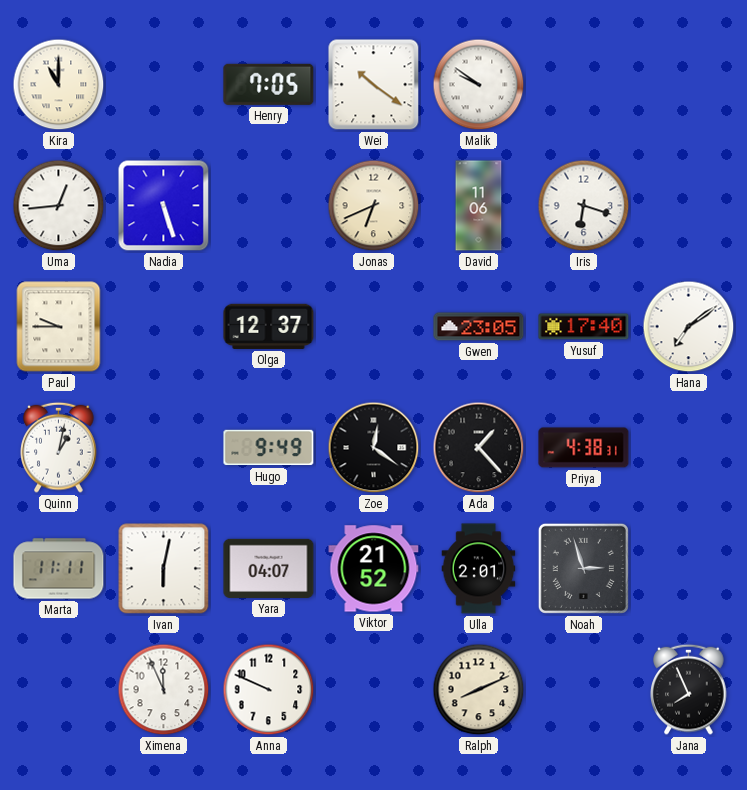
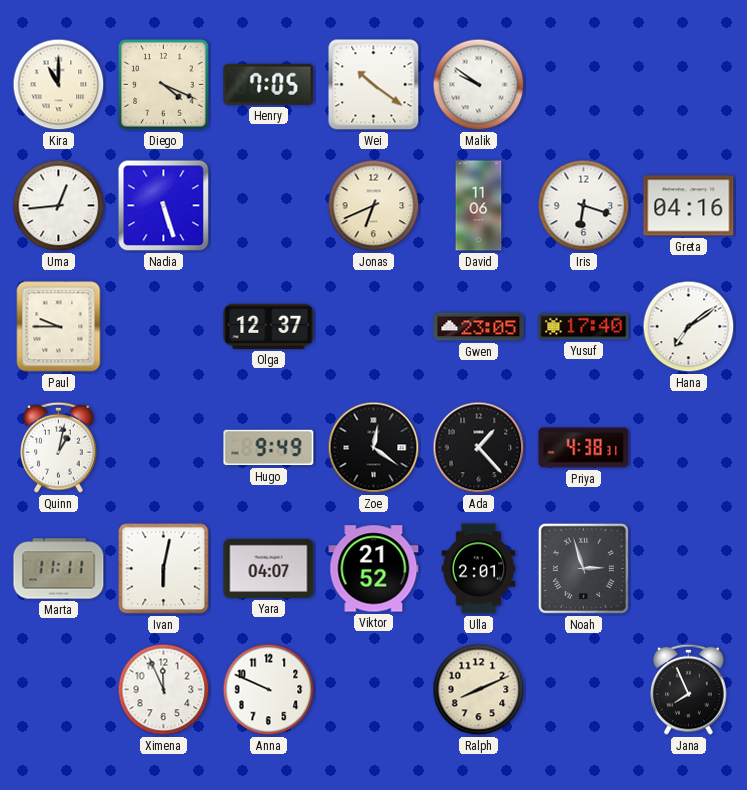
Diego: none -> 4:19 (164, 85)
Greta: none -> 04:16 (689, 206)
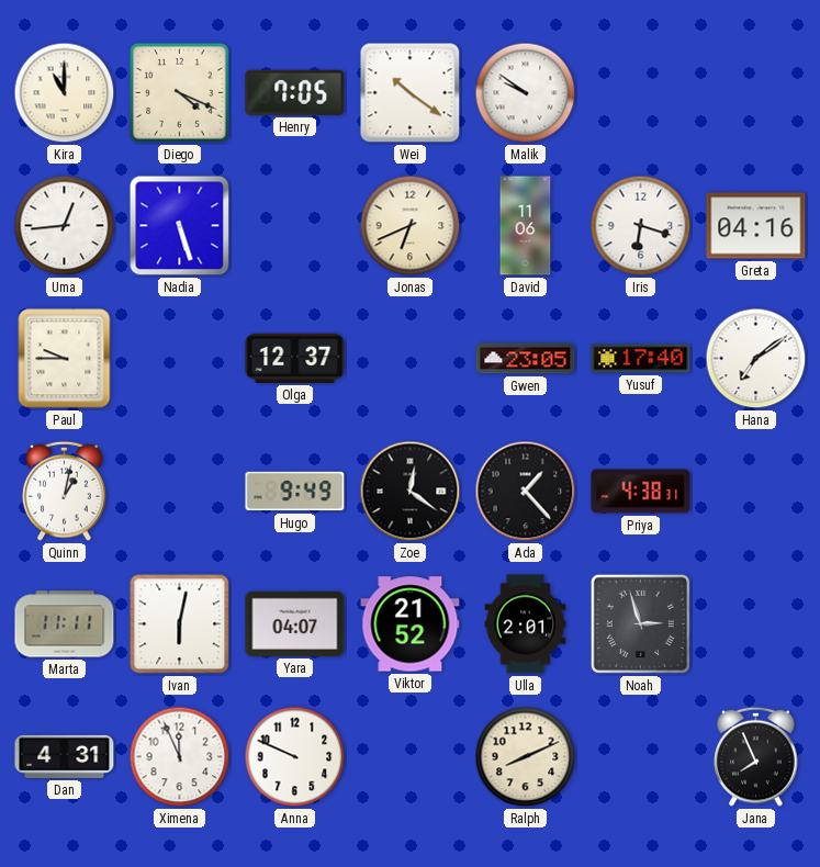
Dan: none -> 4:31 (65, 756)
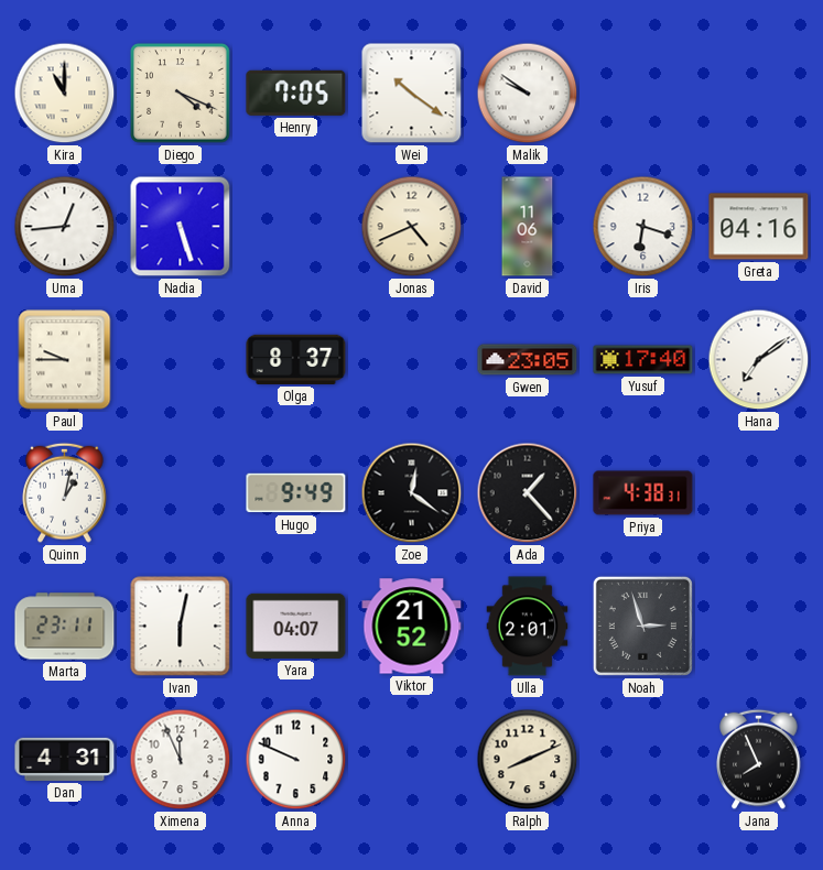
Jonas: 6:41 -> 4:41 (412, 227)
Olga: 12:37 -> 8:37 (296, 359)
Marta: 11:11 -> 23:11 (65, 627)
